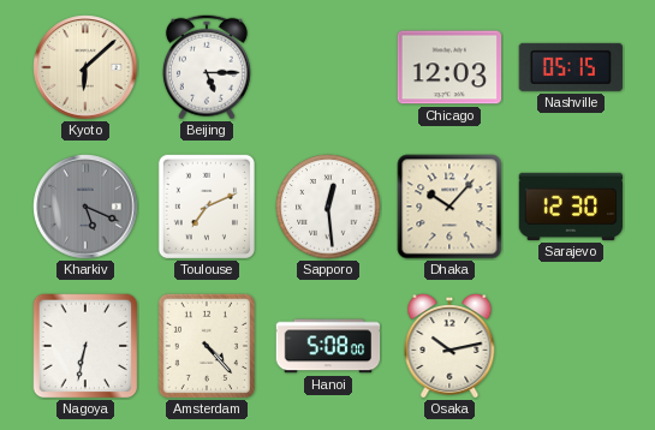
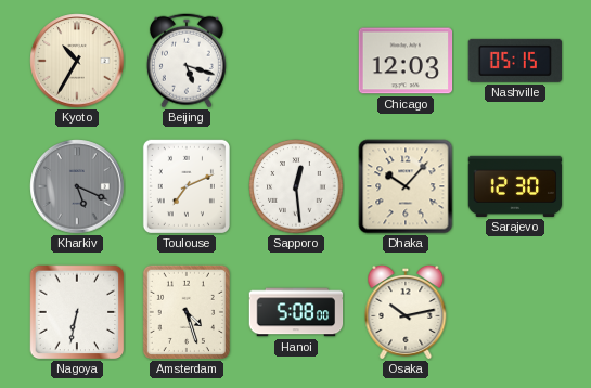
Kyoto: 6:08 -> 10:35 (77, 61)
Beijing: 5:15 -> 5:18 (187, 61)
Amsterdam: 4:23 -> 4:27 (187, 312)
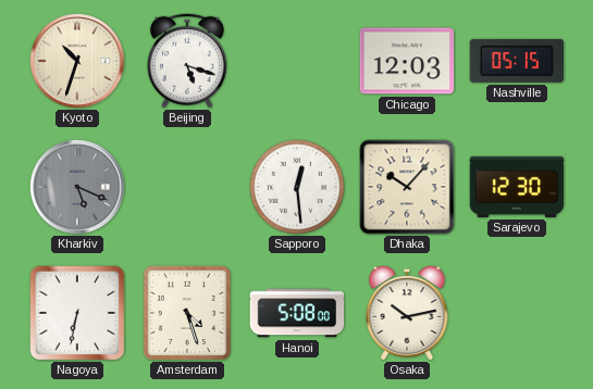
Kyoto: 10:35 -> 10:33 (77, 61)
Toulouse: 7:11 -> none (187, 186)
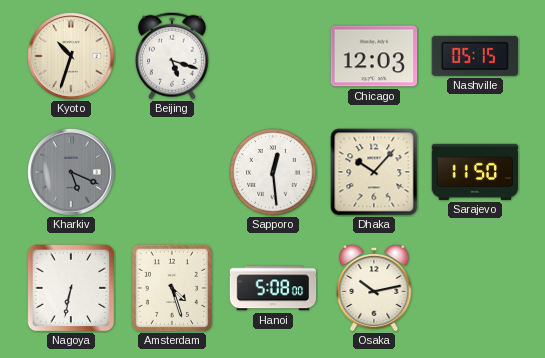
Sarajevo: 12:30 -> 11:50 (475, 172)
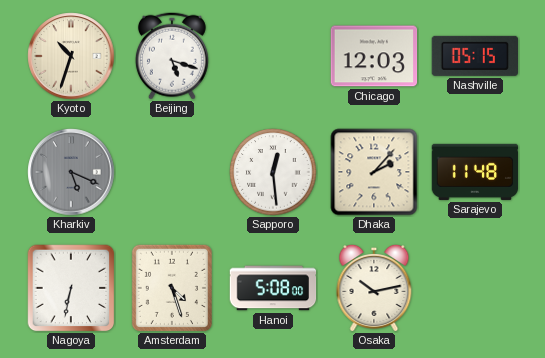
Dhaka: 10:07 -> 2:07 (374, 172)
Sarajevo: 11:50 -> 11:48 (475, 172)
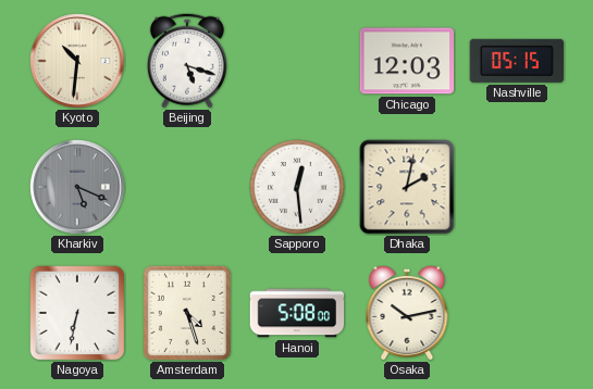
Kyoto: 10:33 -> 10:31 (77, 61)
Dhaka: 2:07 -> 2:02 (407, 187)
Sarajevo: 11:48 -> none (475, 172)
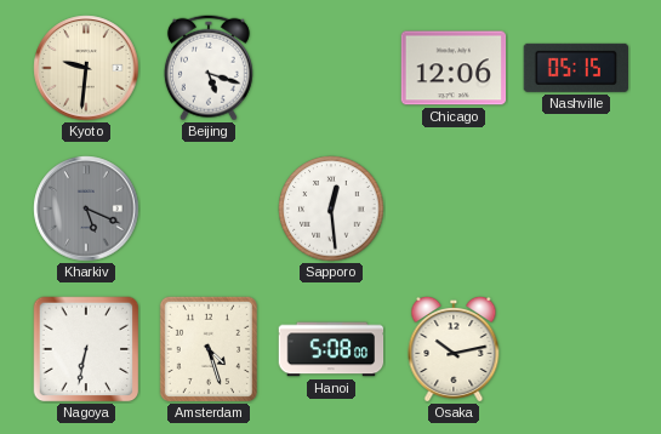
Kyoto: 10:31 -> 9:31 (86, 68)
Chicago: 12:03 -> 12:06 (454, 68)
Dhaka: 2:02 -> none (407, 187)
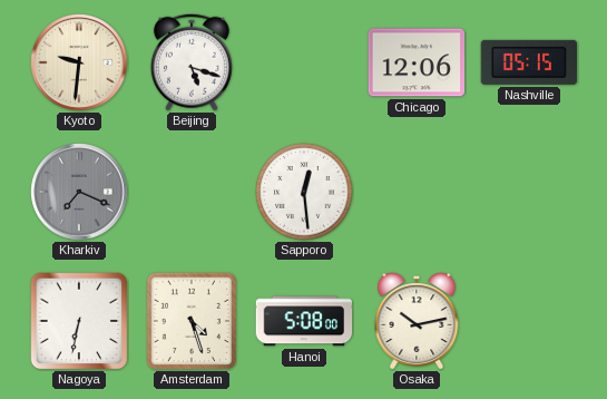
Kharkiv: 5:19 -> 7:19 (79, 192)
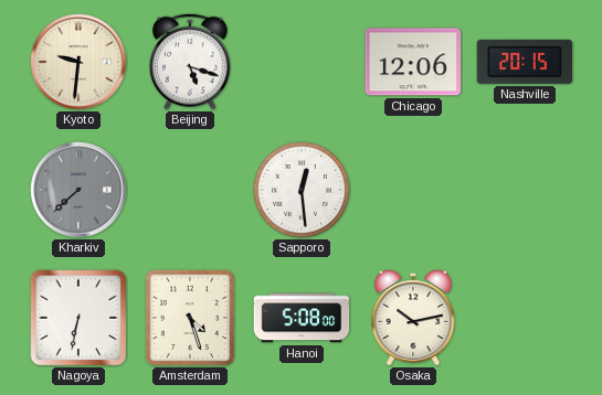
Nashville: 05:15 -> 20:15 (524, 62)
Kharkiv: 7:19 -> 7:38 (78, 190)
